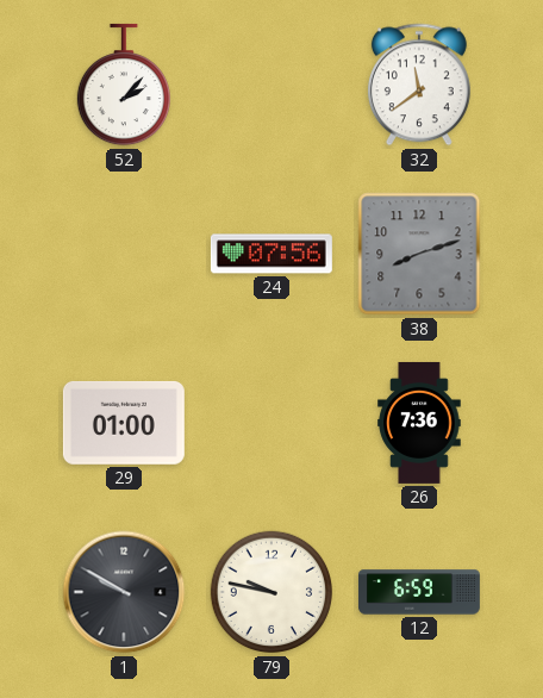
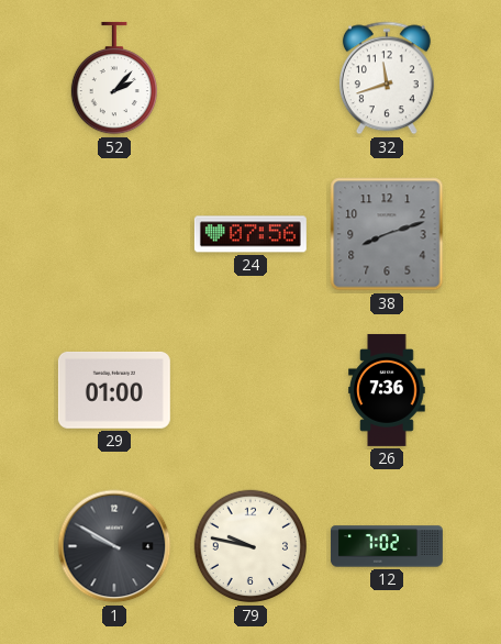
32: 11:39 -> 11:42 (387, 78)
12: 6:59 -> 7:02 (387, 546)
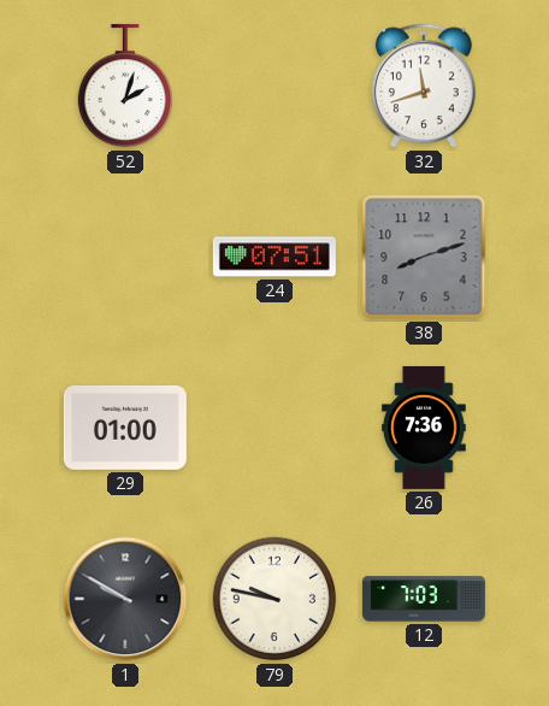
52: 2:07 -> 2:03 (124, 86)
24: 07:56 -> 07:51 (274, 257)
12: 7:02 -> 7:03 (424, 599)
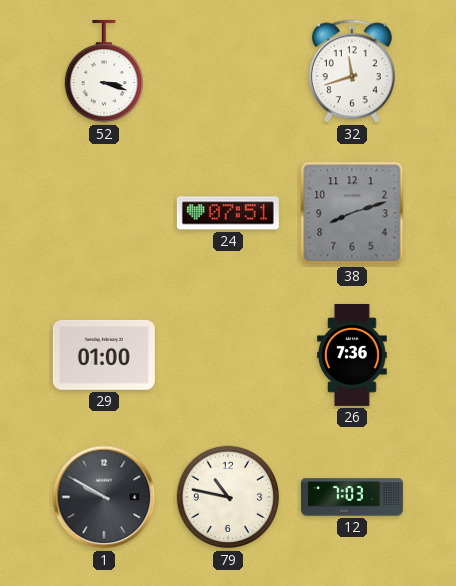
52: 2:03 -> 3:18 (103, 71)
79: 9:47 -> 10:47 (228, 497)
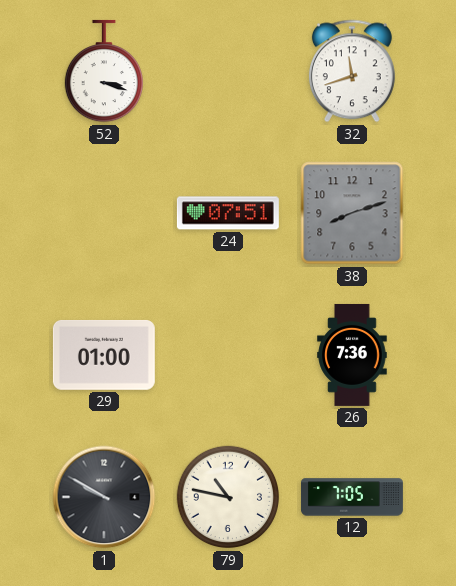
12: 7:03 -> 7:05 (352, 497)
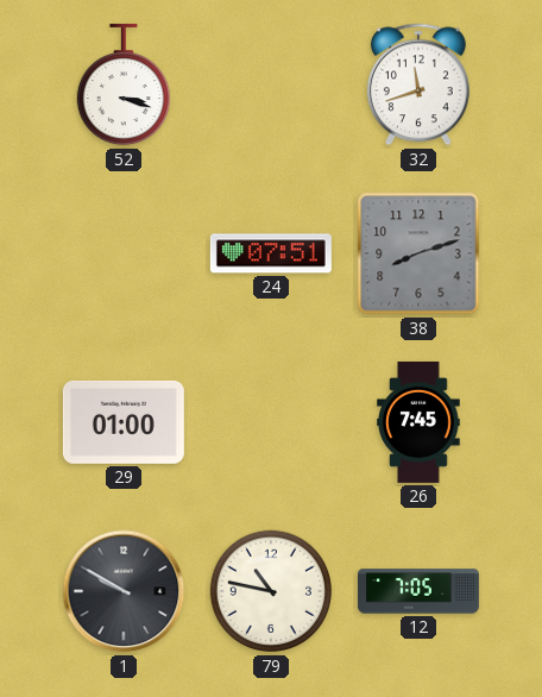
26: 7:36 -> 7:45 (418, 422)
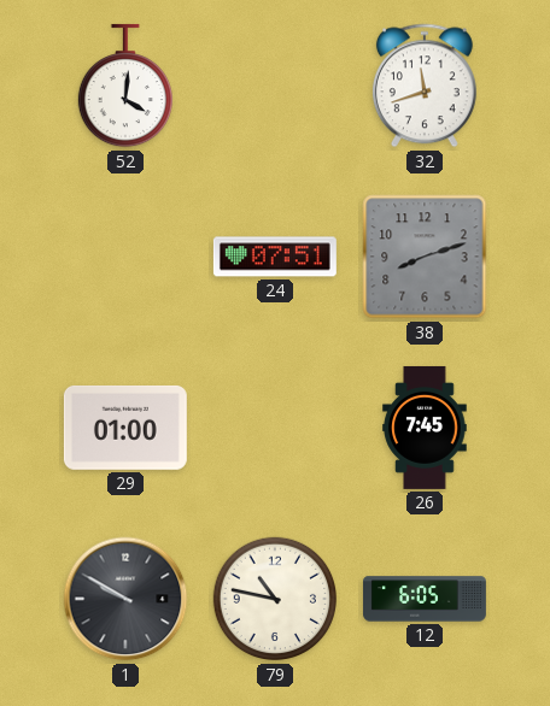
52: 3:18 -> 4:01 (124, 86)
12: 7:05 -> 6:05 (425, 599)
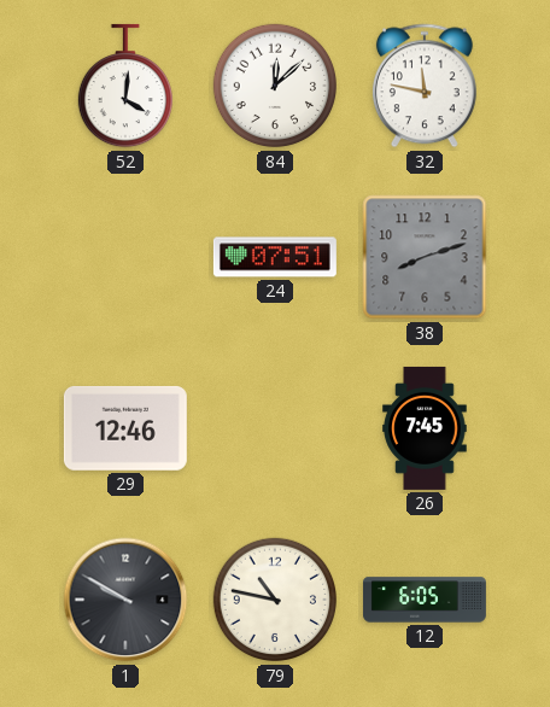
84: none -> 12:08 (275, 86)
32: 11:42 -> 11:47 (425, 86)
29: 01:00 -> 12:46 (125, 428)
